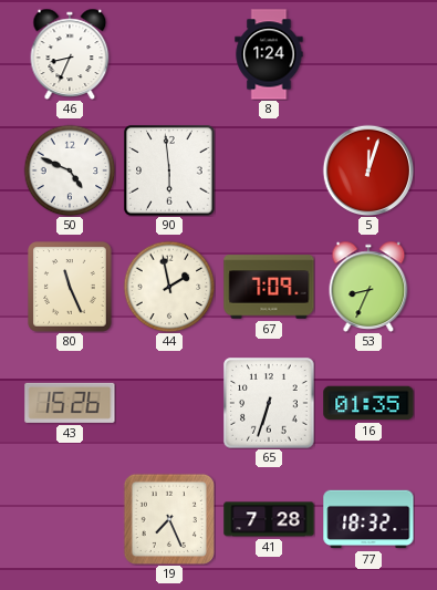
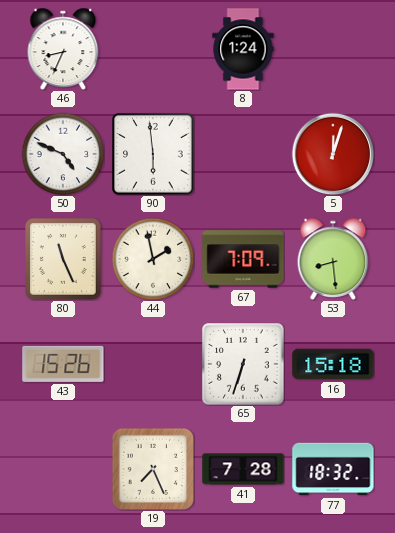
53: 8:34 -> 8:29 (333, 259)
16: 01:35 -> 15:18 (333, 364)
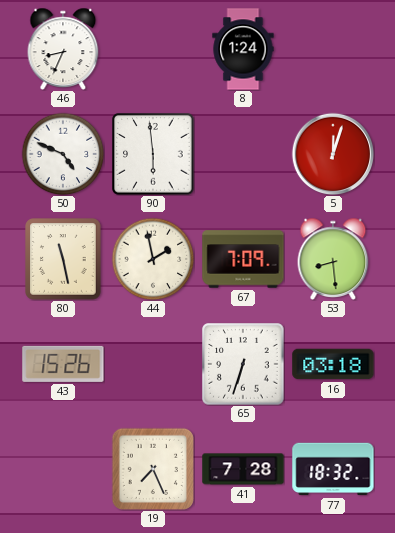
80: 11:26 -> 11:28 (63, 259)
16: 15:18 -> 03:18 (333, 364)
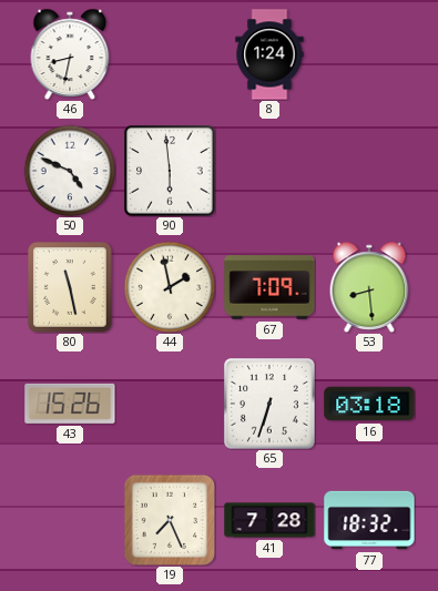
46: 8:34 -> 8:32 (70, 54)
5: 12:03 -> none (333, 154)
